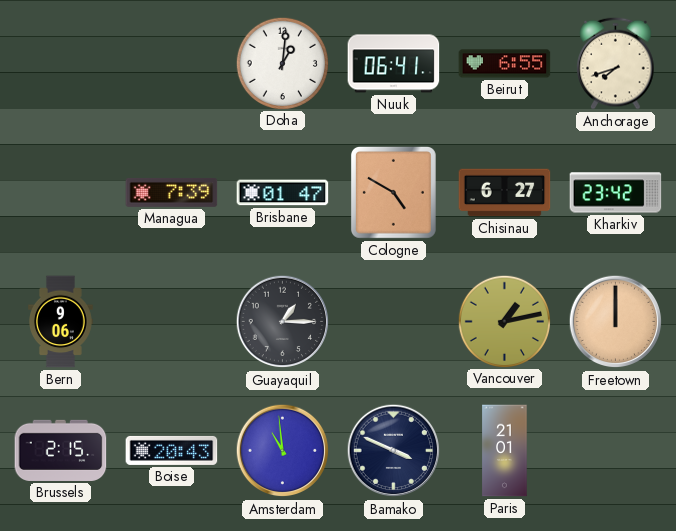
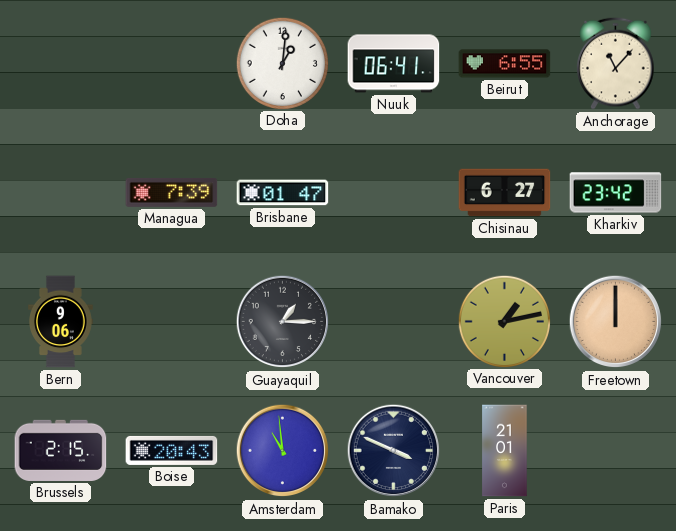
Anchorage: 7:42 -> 11:07 (616, 63)
Cologne: 4:50 -> none (393, 192)
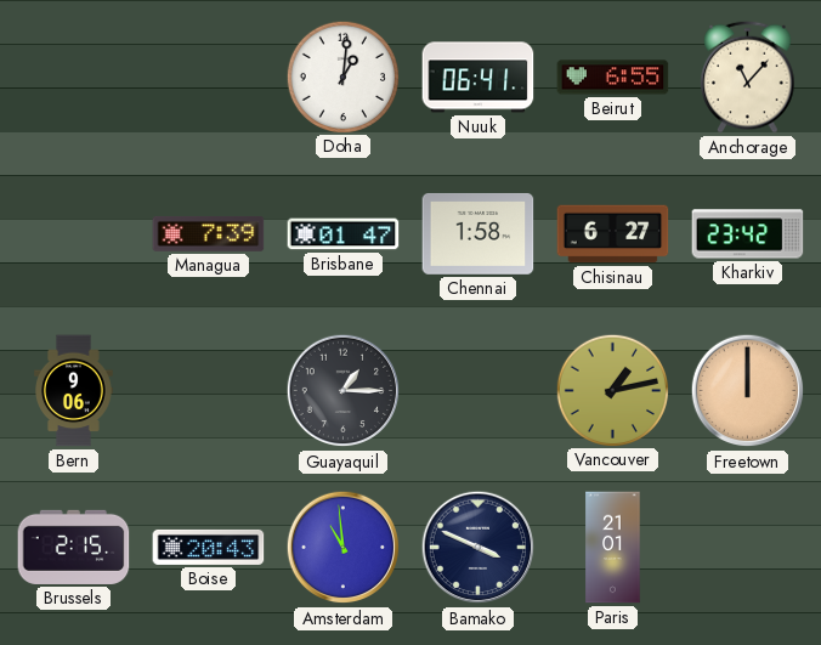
Chennai: none -> 1:58 (479, 233)
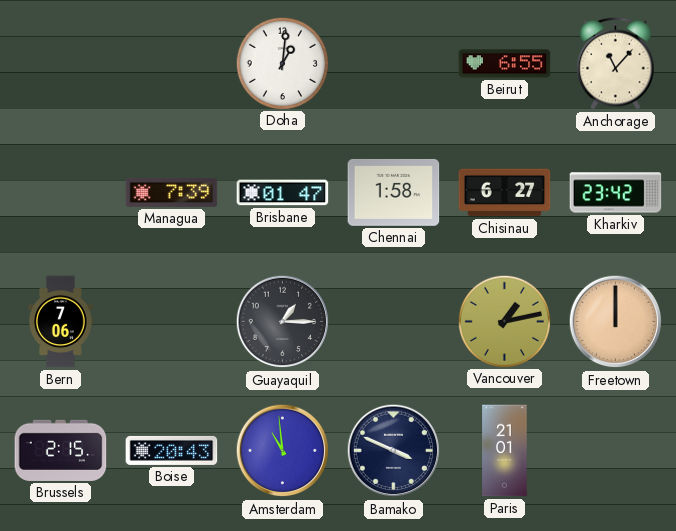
Nuuk: 06:41 -> none (479, 78)
Bern: 9:06 -> 7:06 (61, 322)
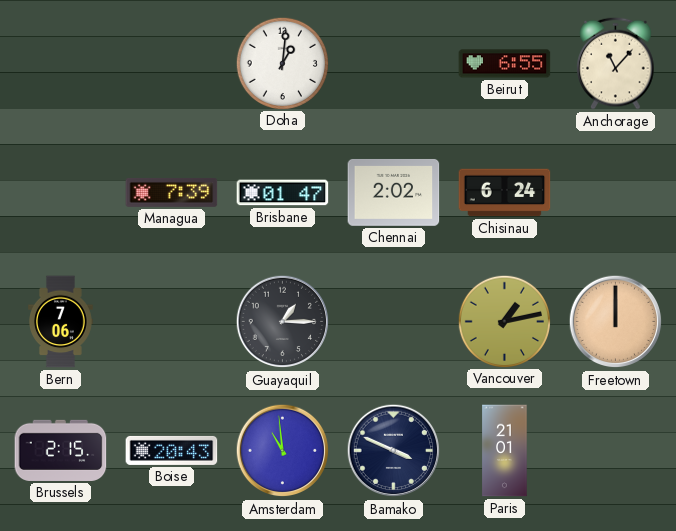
Chennai: 1:58 -> 2:02 (394, 192)
Chisinau: 6:27 -> 6:24 (505, 193)
Kharkiv: 23:42 -> none (616, 193)
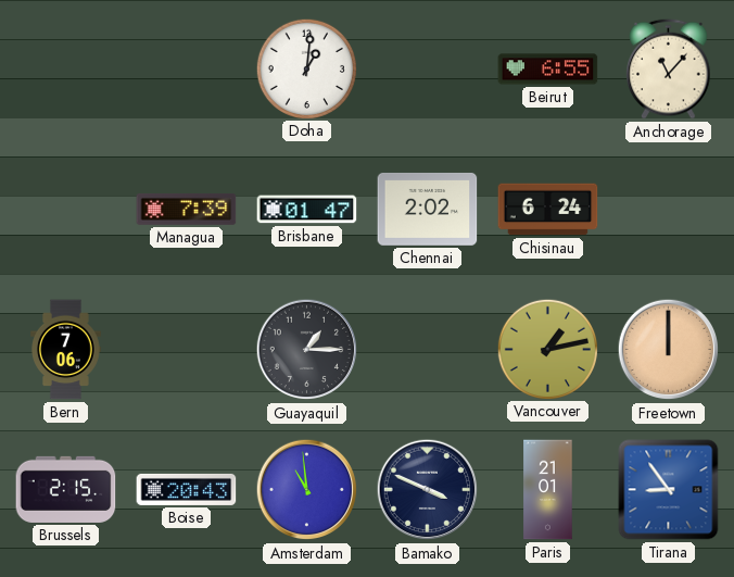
Tirana: none -> 8:54 (669, 490)
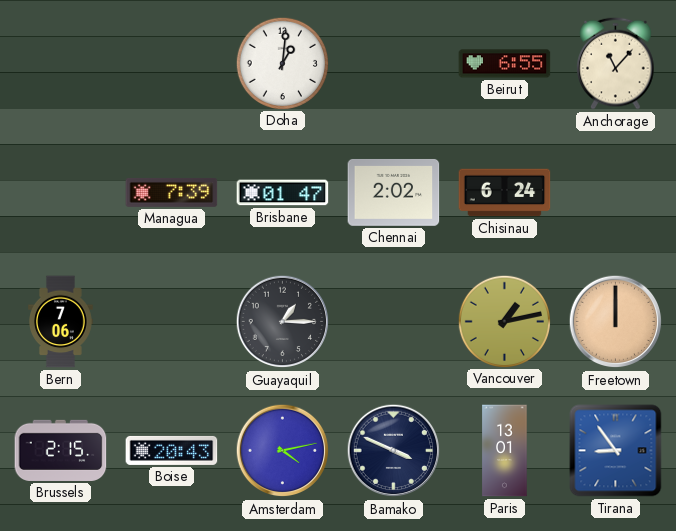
Amsterdam: 10:59 -> 4:13 (283, 451)
Paris: 21:01 -> 13:01 (505, 451)
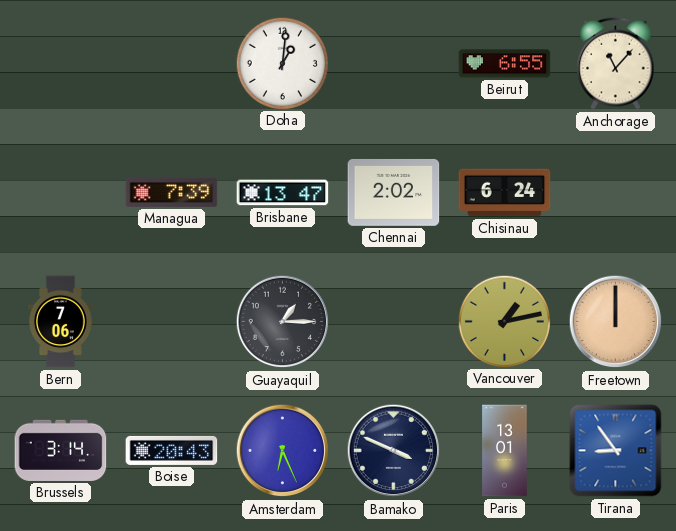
Brisbane: 01:47 -> 13:47 (283, 193)
Brussels: 2:15 -> 3:14 (61, 450)
Amsterdam: 4:13 -> 6:26 (283, 451)
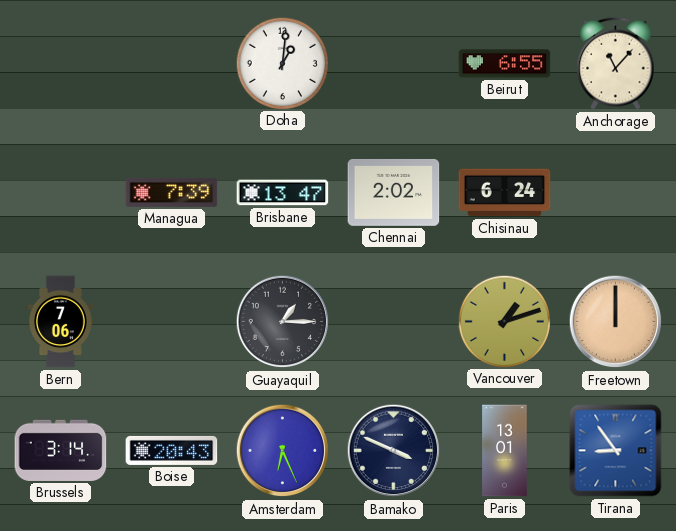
Vancouver: 1:13 -> 1:12 (504, 321)
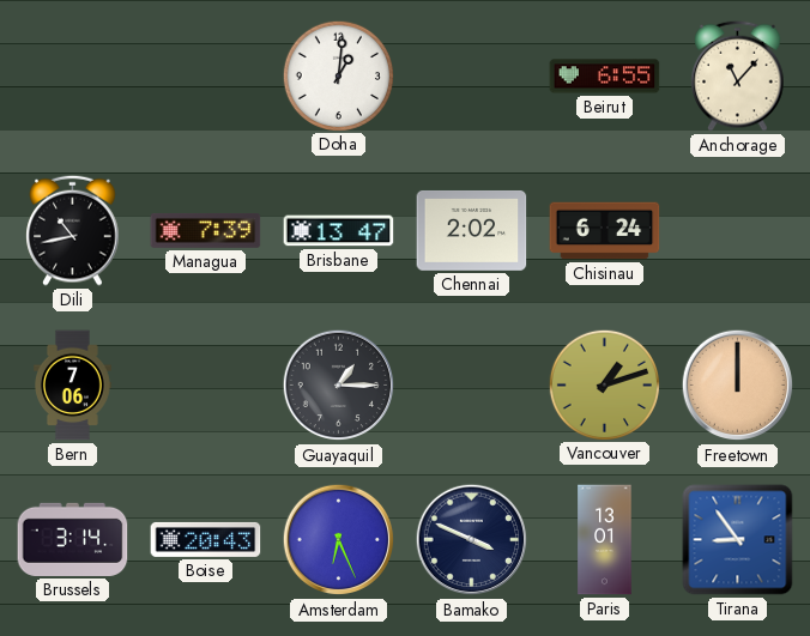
Dili: none -> 10:43 (73, 230)
